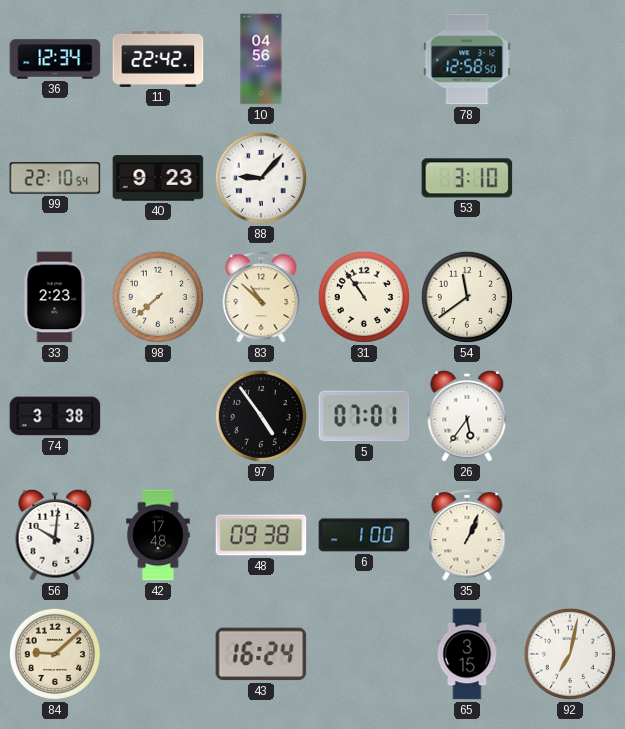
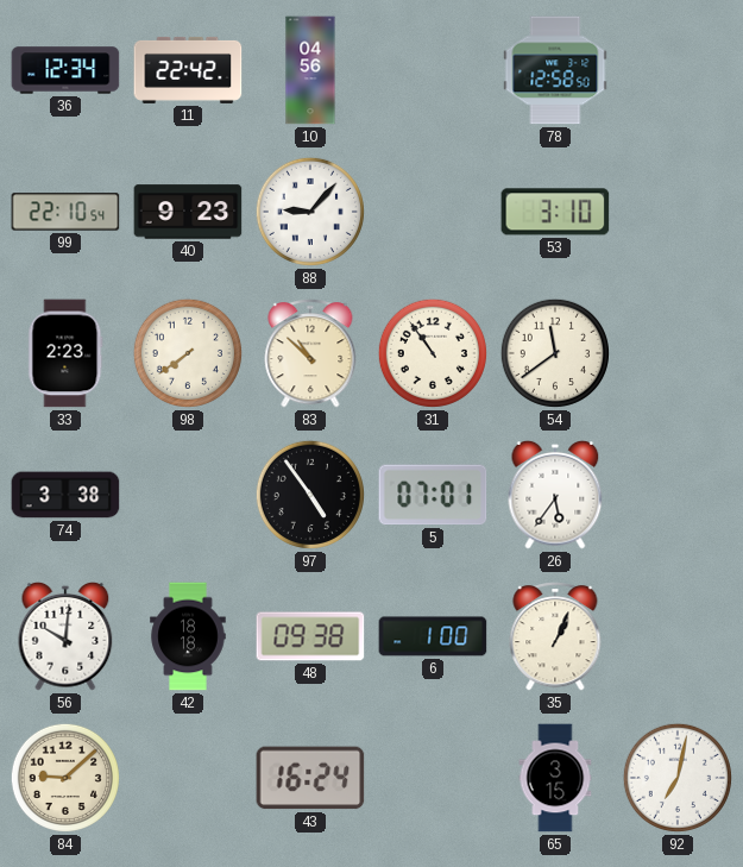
98: 7:38 -> 7:39 (188, 353)
42: 17:48 -> 18:18 (188, 636)
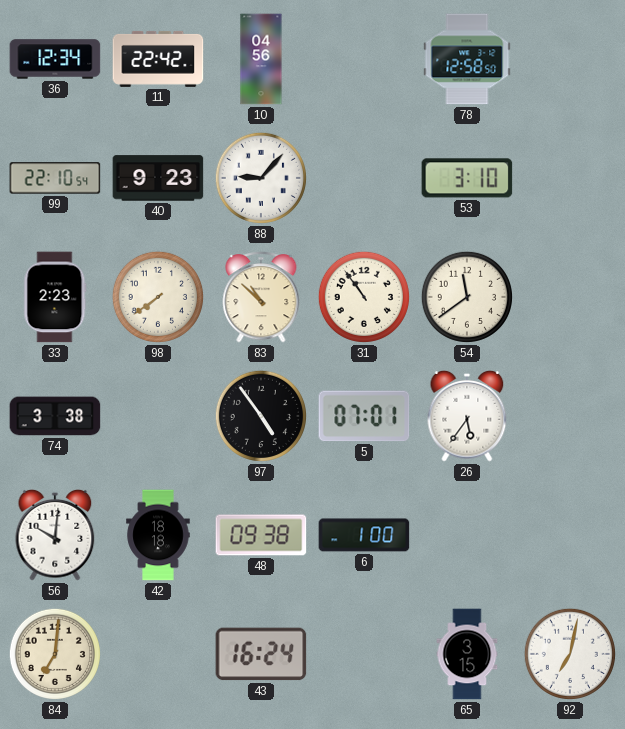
35: 1:04 -> none (555, 636)
84: 9:08 -> 7:01 (55, 654)
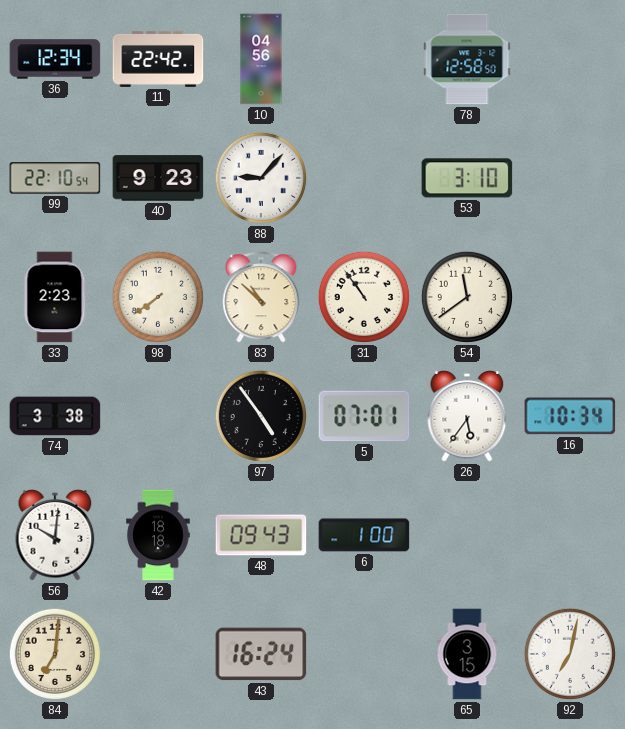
16: none -> 10:34 (570, 416)
48: 09:38 -> 09:43 (261, 535)
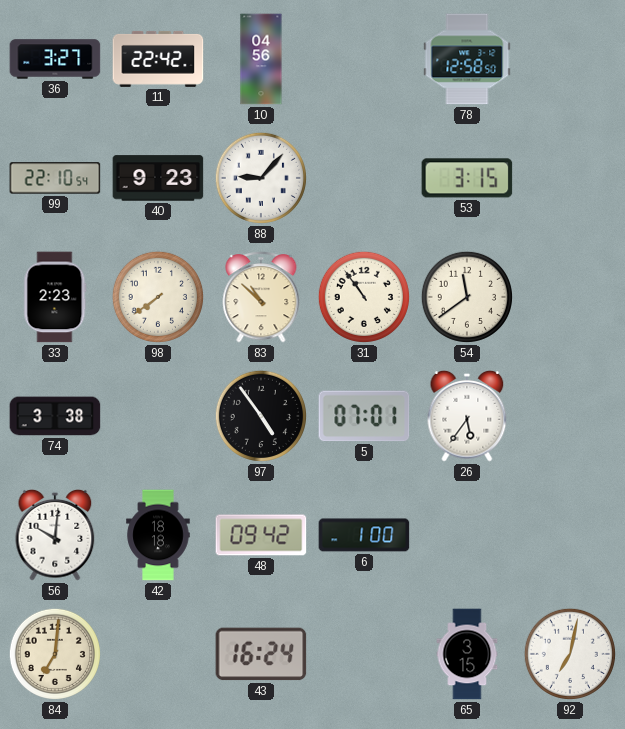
36: 12:34 -> 3:27 (55, 59)
53: 3:10 -> 3:15 (467, 178)
16: 10:34 -> none (570, 416)
48: 09:43 -> 09:42 (261, 535)
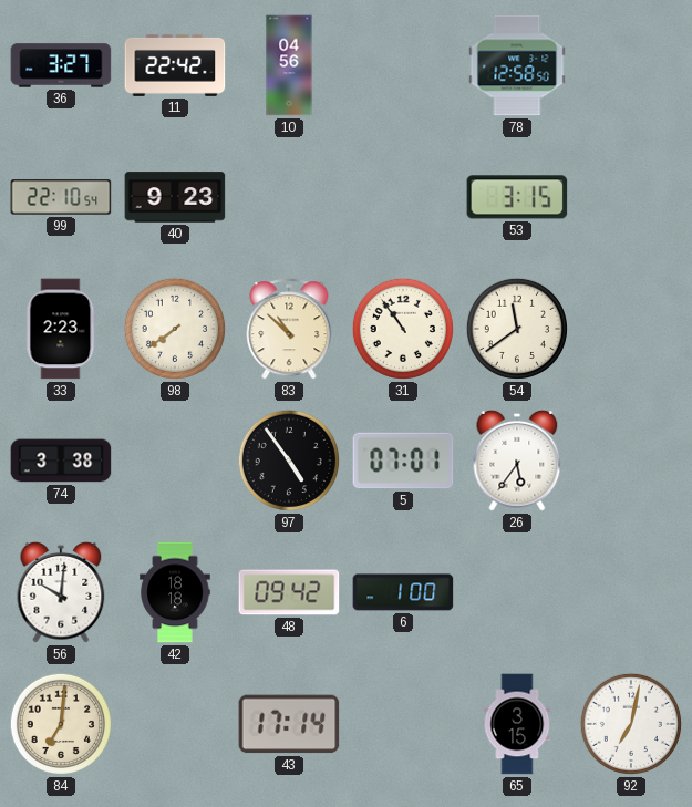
88: 9:07 -> none (261, 178)
43: 16:24 -> 17:14 (289, 724)
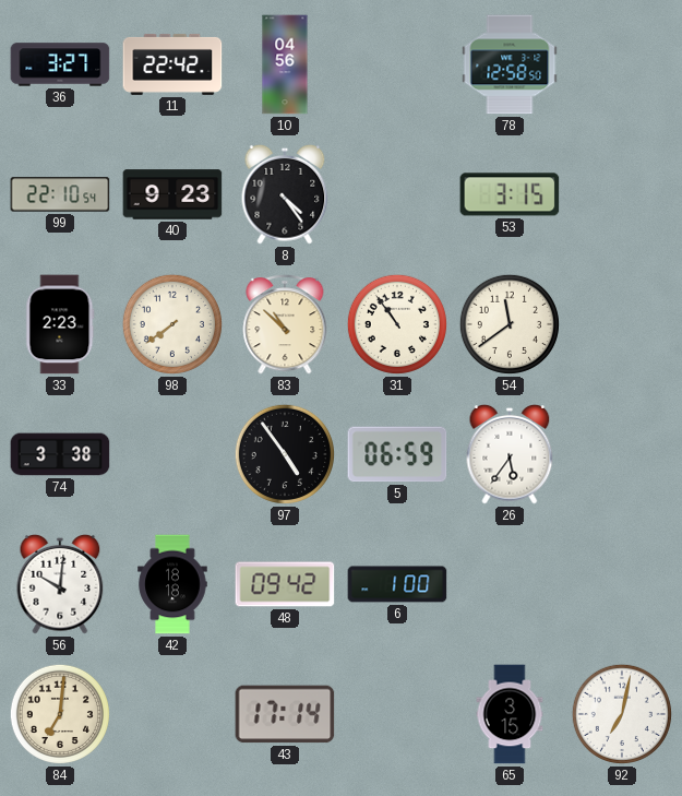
8: none -> 4:24 (285, 194)
5: 07:01 -> 06:59 (397, 454)
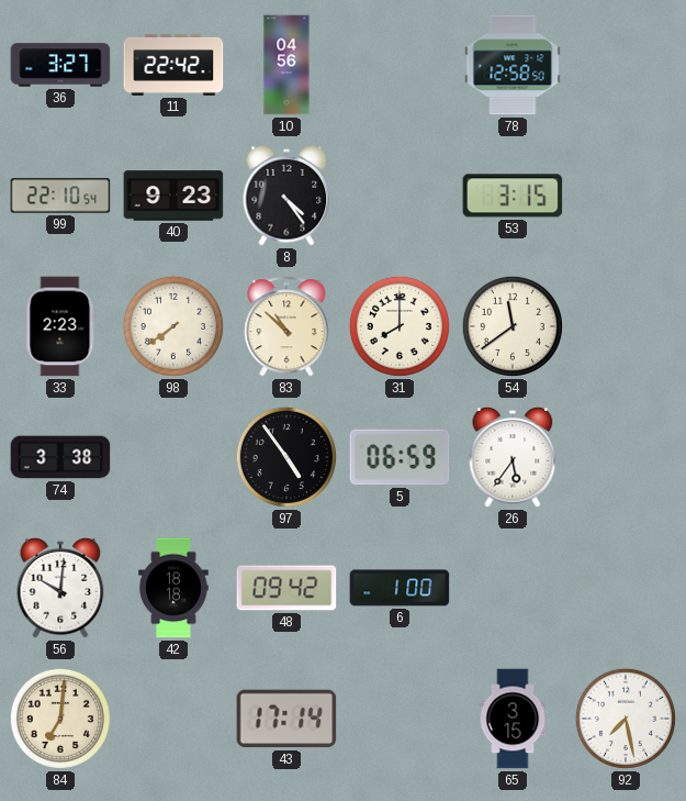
31: 10:54 -> 8:00 (400, 326)
92: 7:02 -> 7:28 (626, 719)
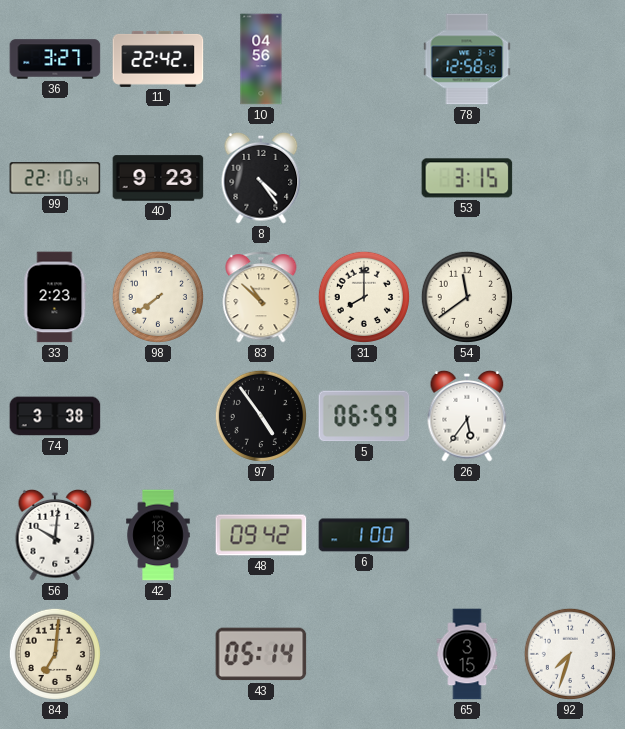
43: 17:14 -> 05:14 (261, 654)
92: 7:28 -> 7:33 (570, 654)
